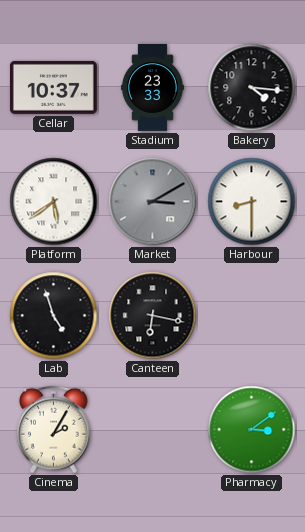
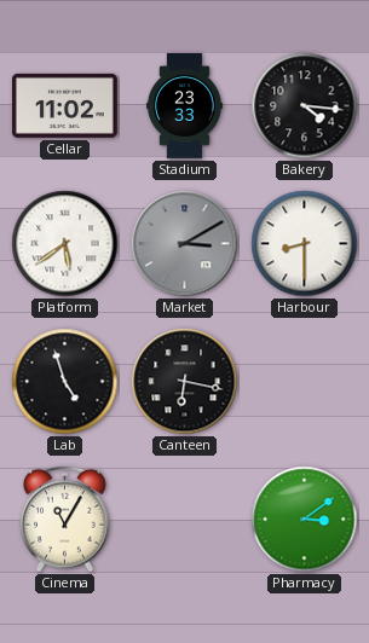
Cellar: 10:37 -> 11:02 (64, 105)
Cinema: 2:05 -> 11:05 (65, 520)
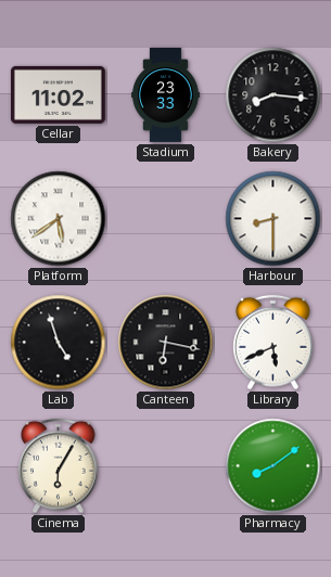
Bakery: 4:16 -> 8:16 (273, 95)
Market: 3:10 -> none (185, 244)
Library: none -> 5:41 (273, 343)
Cinema: 11:05 -> 6:05 (59, 466)
Pharmacy: 3:09 -> 8:09 (273, 466)
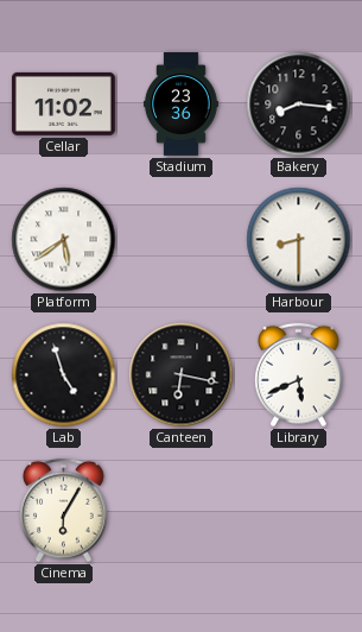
Stadium: 23:33 -> 23:36 (182, 105)
Pharmacy: 8:09 -> none (273, 466)
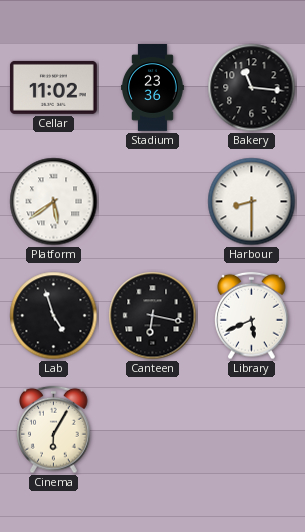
Bakery: 8:16 -> 11:16 (252, 88)
